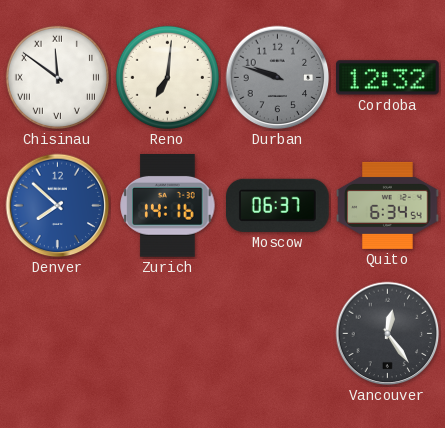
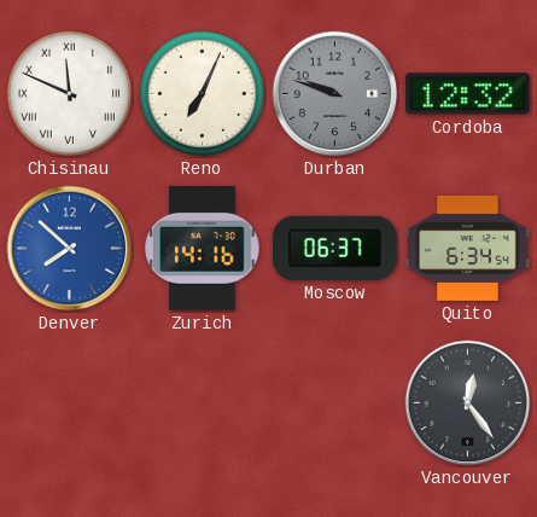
Chisinau: 11:51 -> 11:49 (69, 93)
Reno: 7:01 -> 7:04 (202, 93)
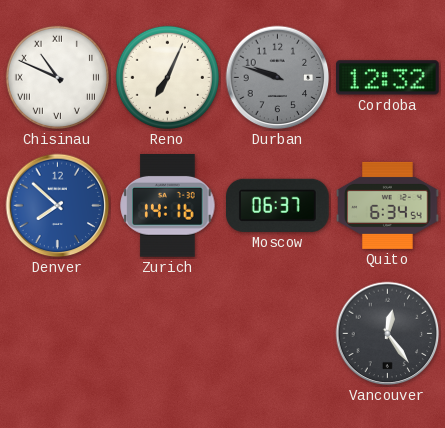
Chisinau: 11:49 -> 10:49 (57, 77)
